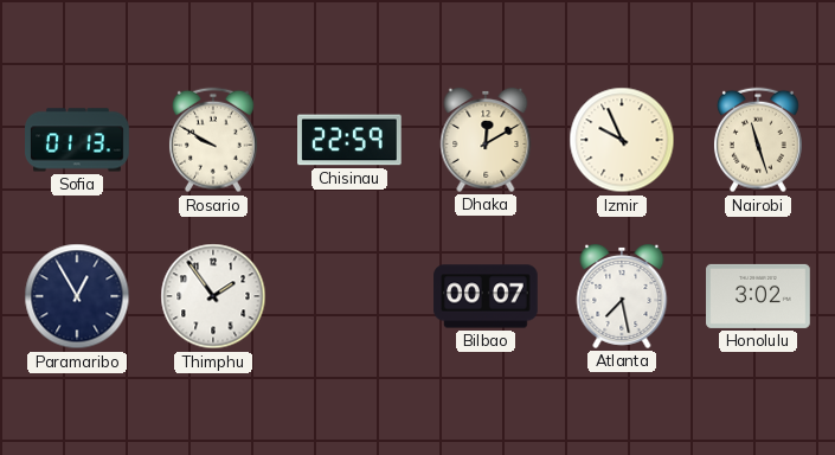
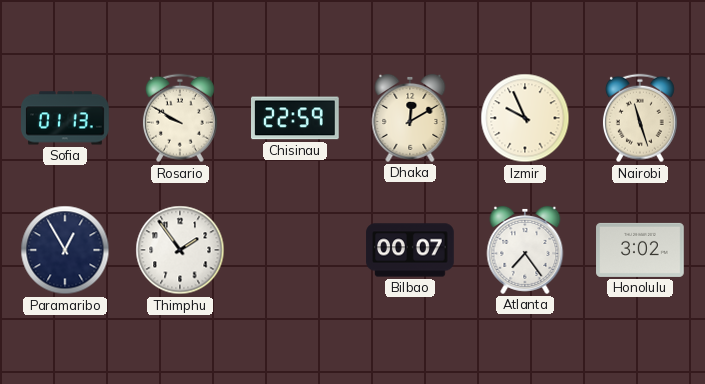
Atlanta: 7:28 -> 7:24 (525, 250)
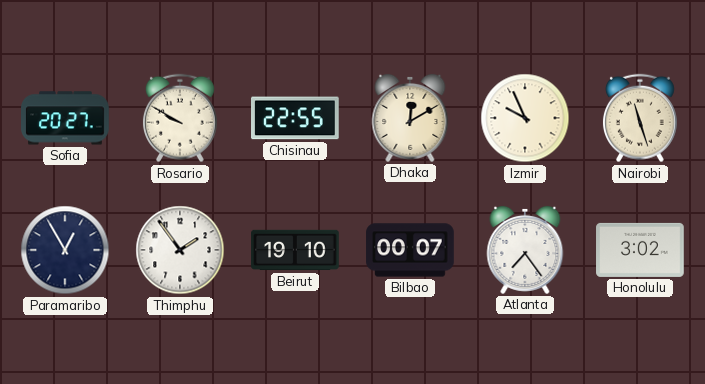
Sofia: 01:13 -> 20:27 (65, 118)
Chisinau: 22:59 -> 22:55 (296, 118)
Beirut: none -> 19:10 (295, 250)
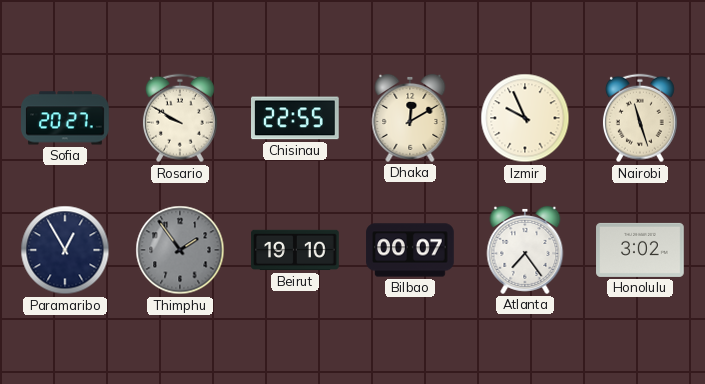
Thimphu dial: white -> grey (180, 250)
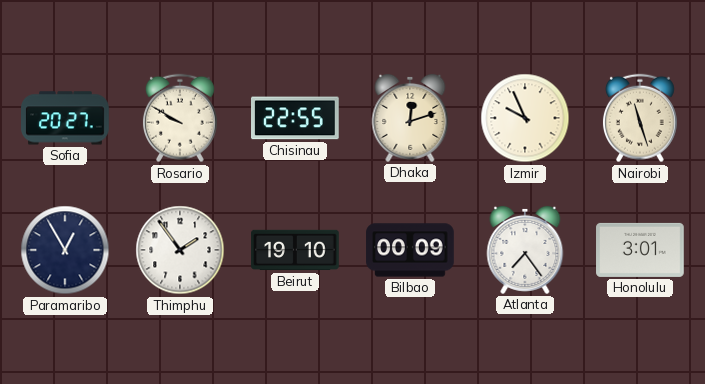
Dhaka: 12:10 -> 12:12 (410, 118)
Thimphu dial: grey -> white (180, 250)
Bilbao: 00:07 -> 00:09 (410, 250)
Honolulu: 3:02 -> 3:01 (640, 250)
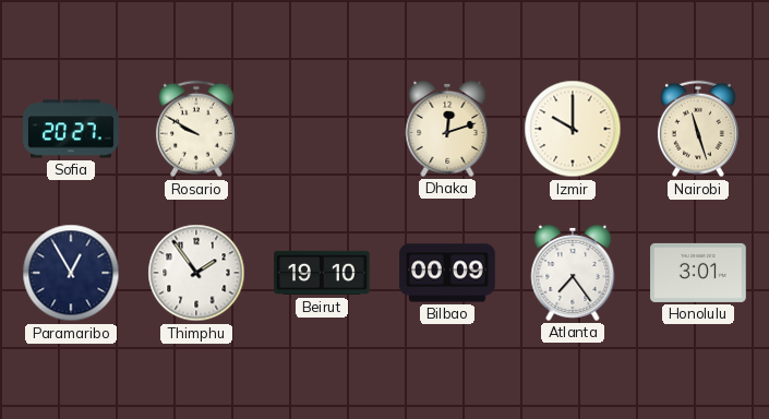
Chisinau: 22:55 -> none (296, 118)
Izmir: 9:56 -> 10:00 (573, 129)
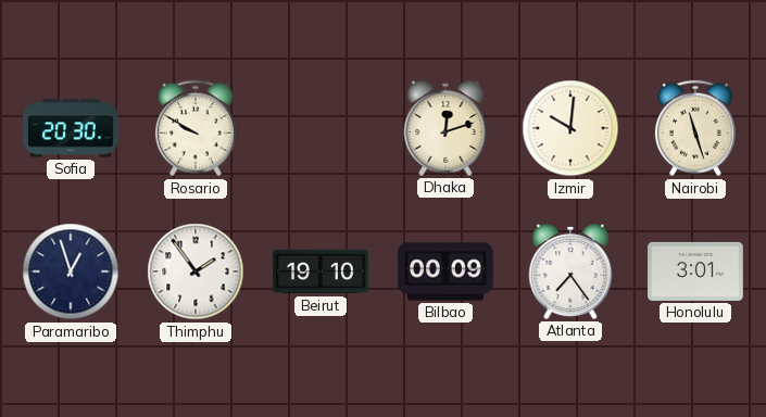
Sofia: 20:27 -> 20:30 (71, 128)
Izmir: 10:00 -> 10:01 (570, 128)
Paramaribo: 12:55 -> 12:57 (71, 271)
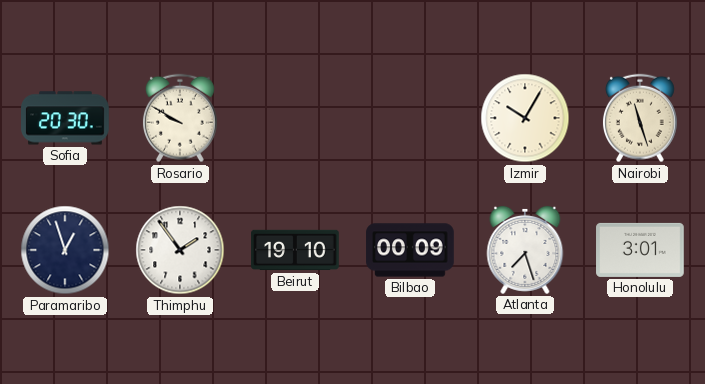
Dhaka: 12:12 -> none (445, 128)
Izmir: 10:01 -> 10:05 (525, 118)
Atlanta: 7:24 -> 7:27 (525, 250)
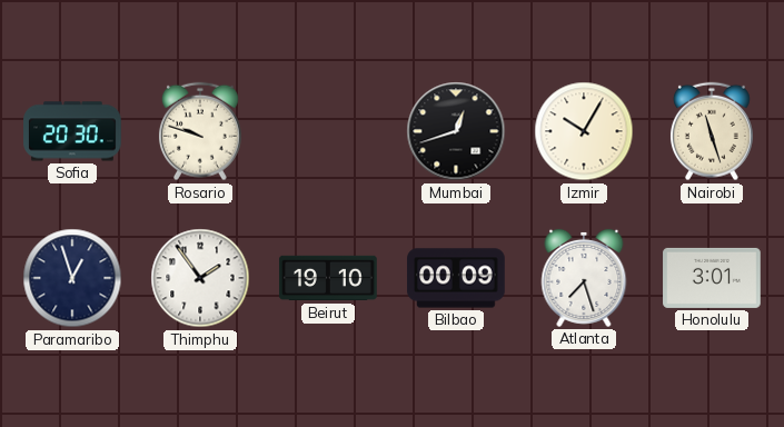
Rosario: 9:50 -> 9:48 (200, 131)
Mumbai: none -> 12:42 (456, 131)
